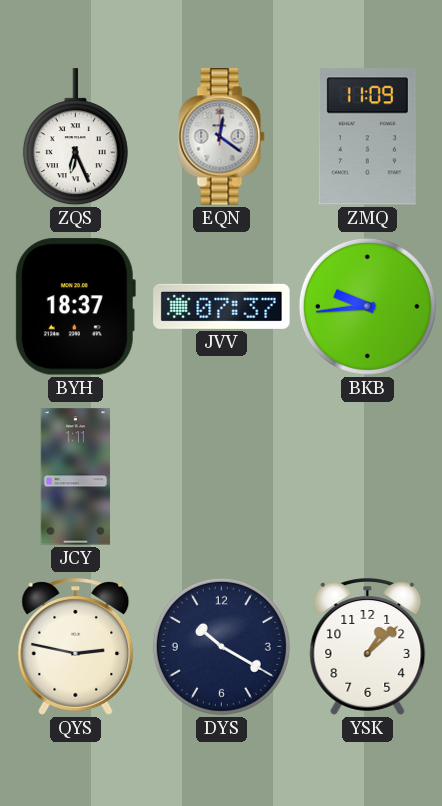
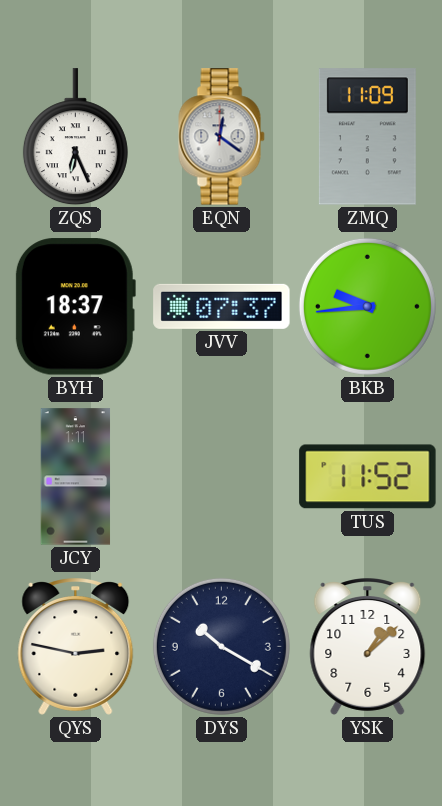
TUS: none -> 11:52 (368, 477)
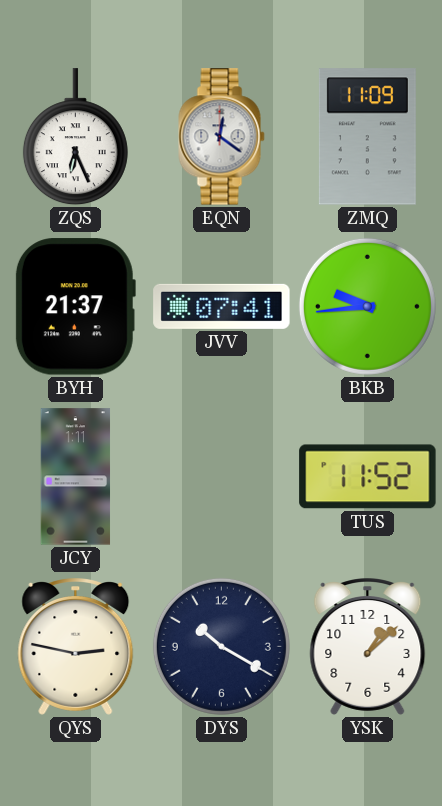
BYH: 18:37 -> 21:37 (75, 307)
JVV: 07:37 -> 07:41 (222, 306)
